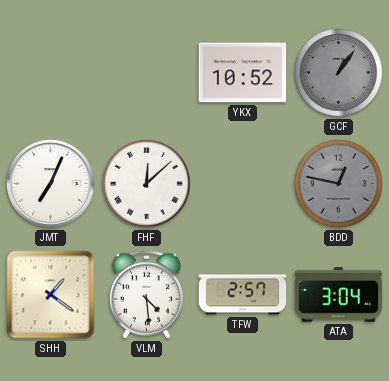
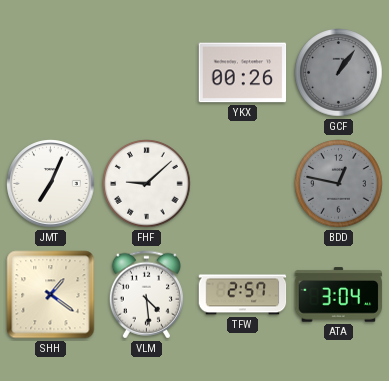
YKX: 10:52 -> 00:26 (243, 73)
FHF: 12:08 -> 9:08 (147, 184)
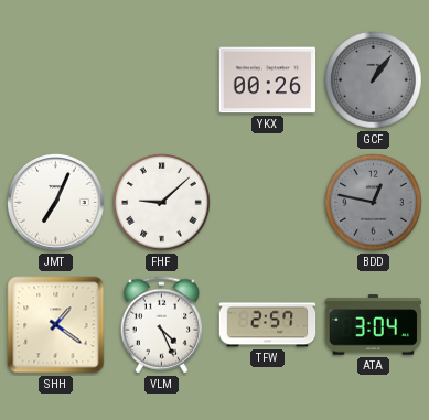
VLM: 4:29 -> 4:26 (161, 325)
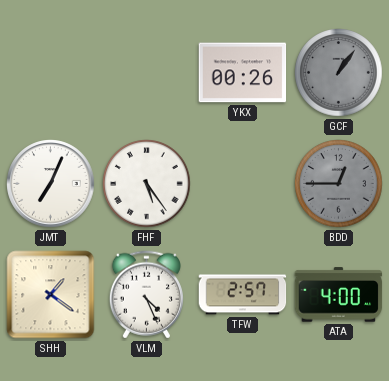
FHF: 9:08 -> 5:24 (147, 184)
BDD: 12:47 -> 12:45 (339, 184)
ATA: 3:04 -> 4:00 (339, 295)
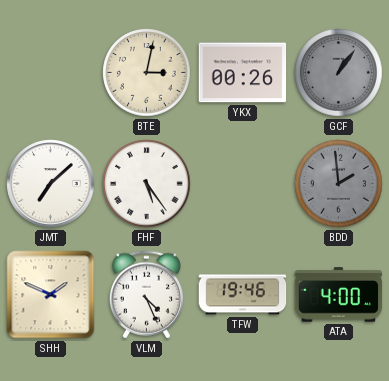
BTE: none -> 3:02 (147, 73)
JMT: 7:04 -> 7:08 (51, 184)
BDD: 12:45 -> 1:59 (339, 184)
SHH: 1:21 -> 1:49 (51, 295)
TFW: 2:57 -> 19:46 (243, 295)
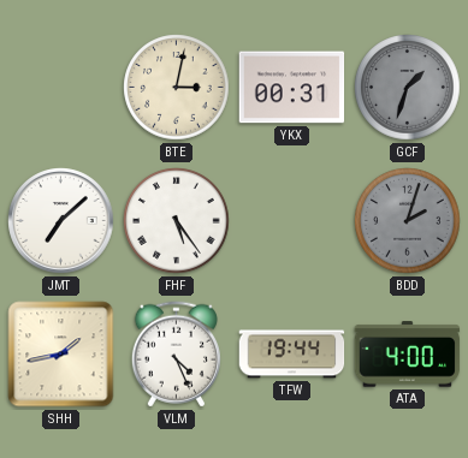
YKX: 00:26 -> 00:31 (292, 88)
GCF: 1:06 -> 1:33 (408, 88)
BDD: 1:59 -> 2:03 (408, 221)
SHH: 1:49 -> 1:43 (61, 355)
TFW: 19:46 -> 19:44 (292, 355)
